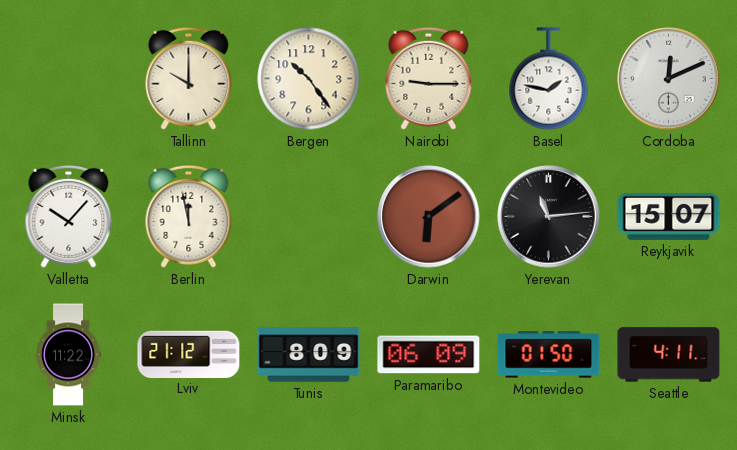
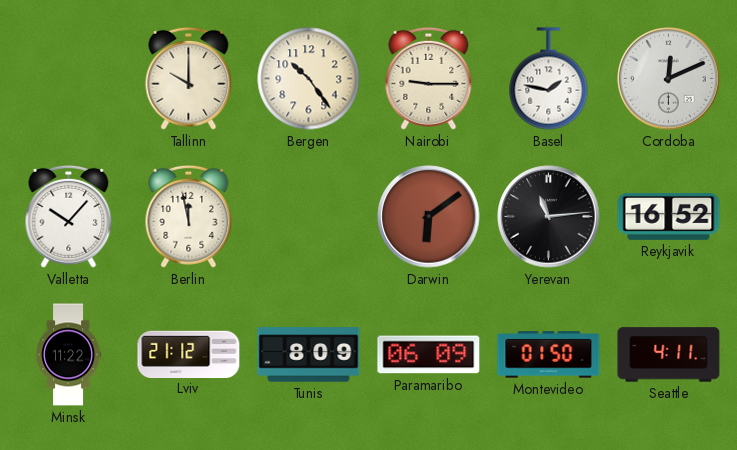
Reykjavik: 15:07 -> 16:52 (669, 216)
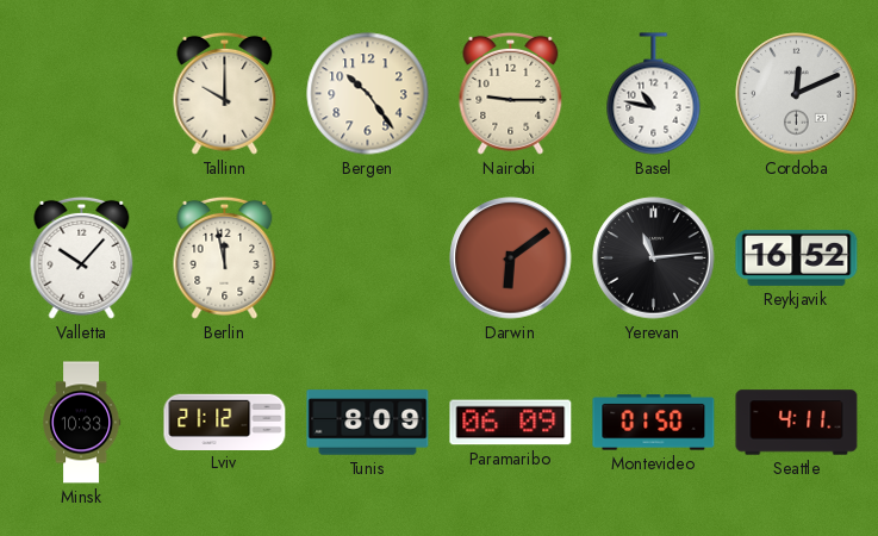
Basel: 1:47 -> 10:47 (654, 94)
Minsk: 11:22 -> 10:33 (82, 423)
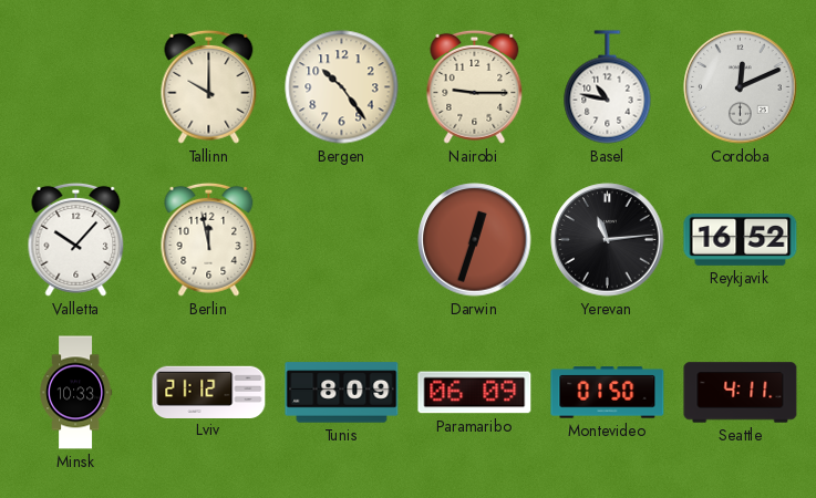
Darwin: 6:09 -> 12:33 (475, 240)
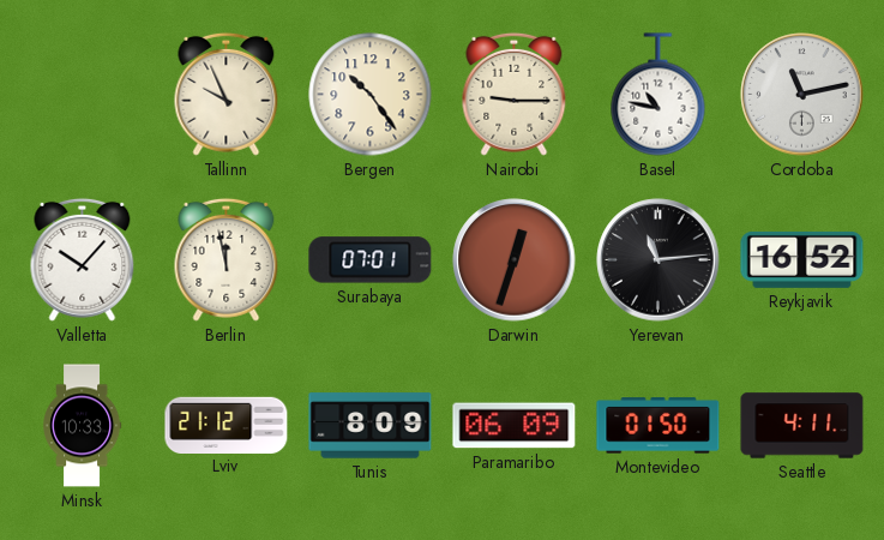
Tallinn: 10:00 -> 9:56 (227, 94)
Cordoba: 12:11 -> 11:13 (802, 95)
Surabaya: none -> 07:01 (371, 260)
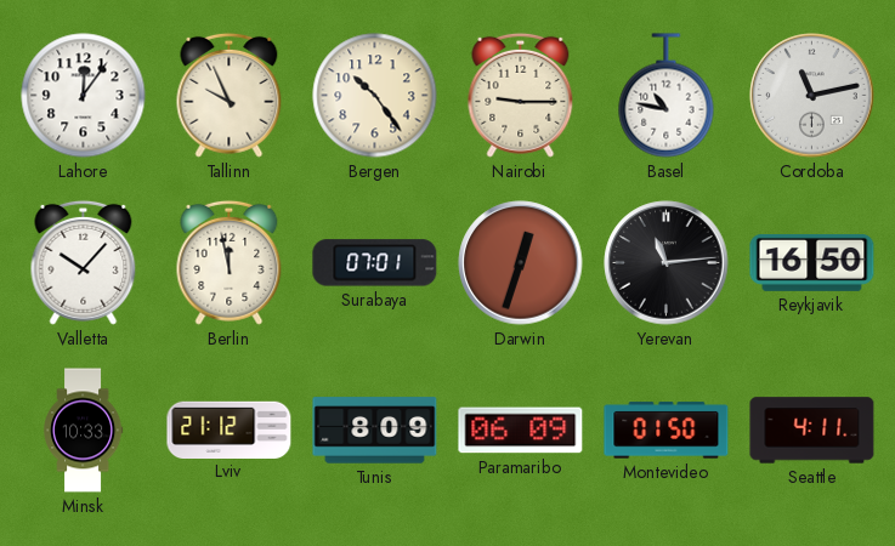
Lahore: none -> 12:06 (84, 96)
Reykjavik: 16:52 -> 16:50 (812, 262)
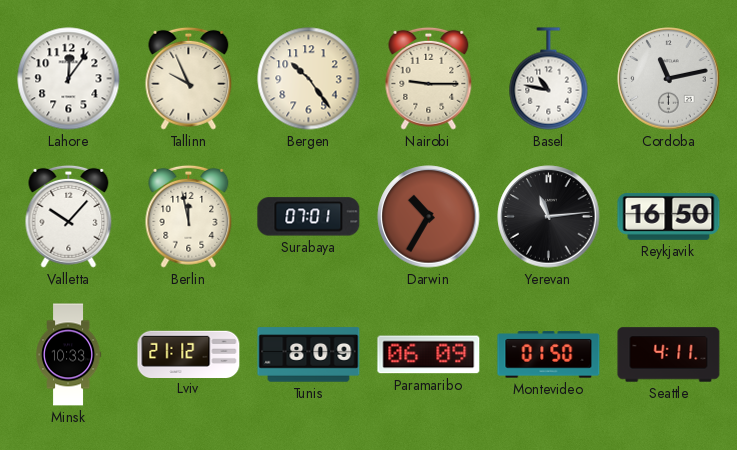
Darwin: 12:33 -> 10:35 (429, 217)
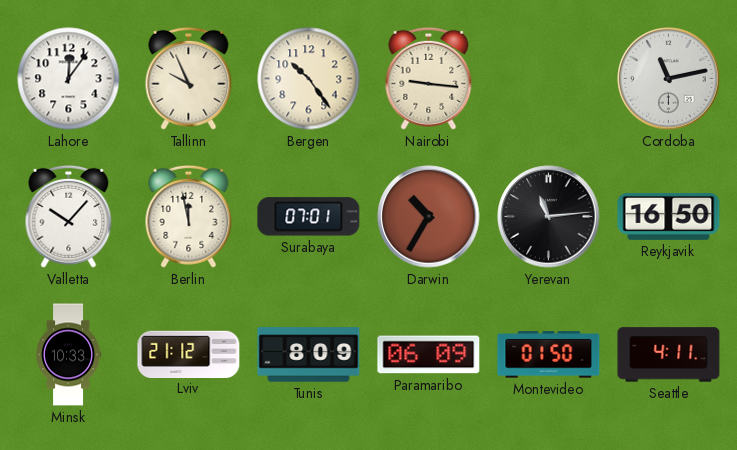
Nairobi: 9:15 -> 9:16 (429, 78)
Basel: 10:47 -> none (549, 79)
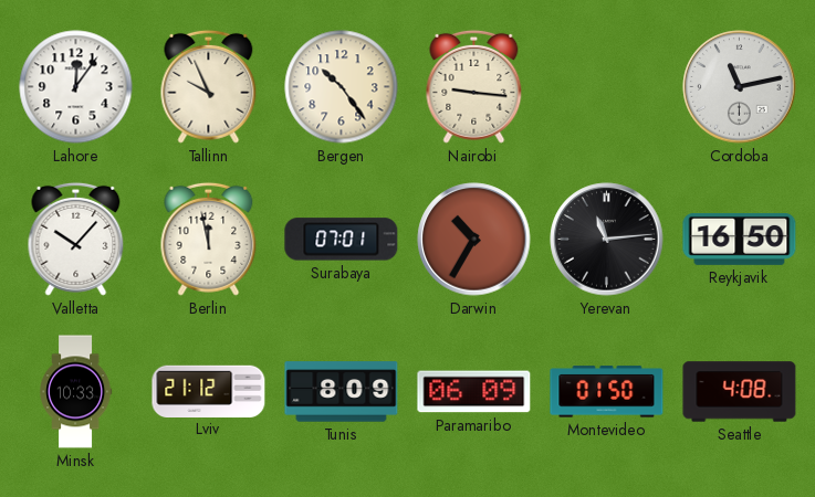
Seattle: 4:11 -> 4:08 (740, 392)
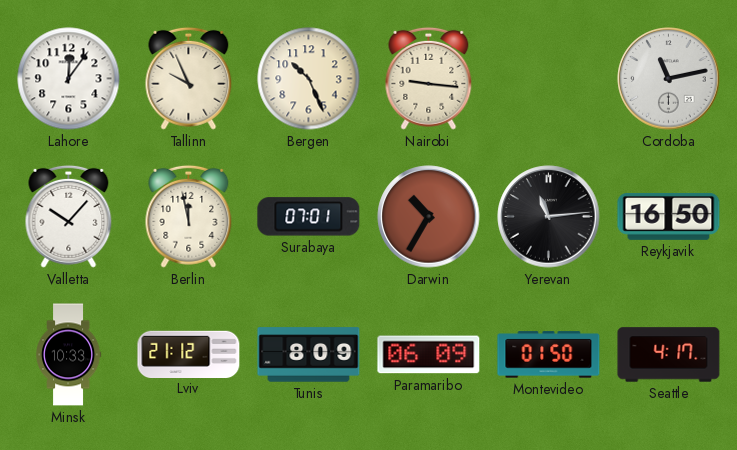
Bergen: 10:24 -> 10:26 (309, 79)
Seattle: 4:08 -> 4:17 (669, 355)
